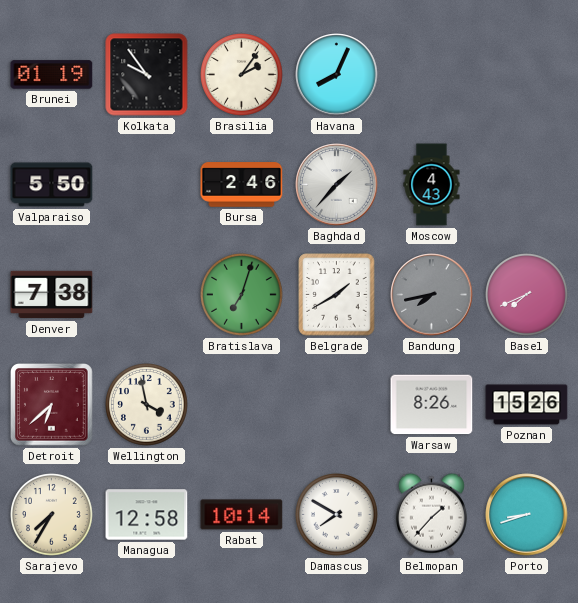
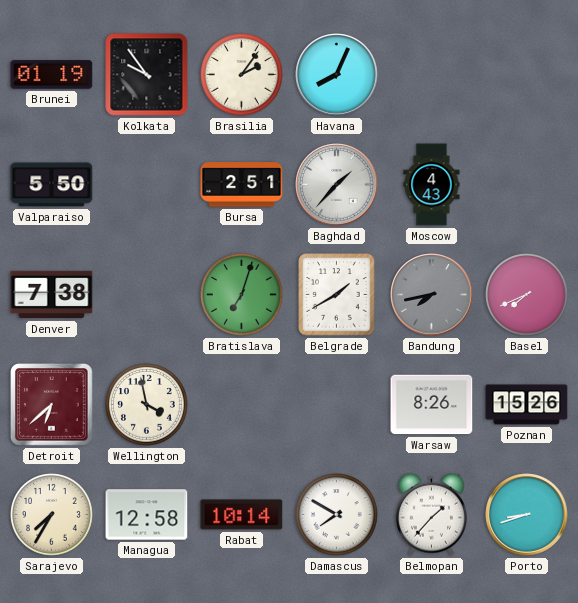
Bursa: 2:46 -> 2:51 (242, 185)
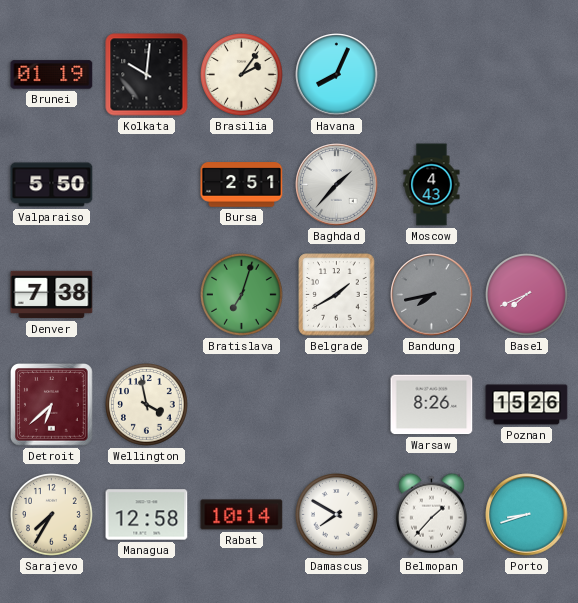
Kolkata: 9:54 -> 10:01 (147, 75)
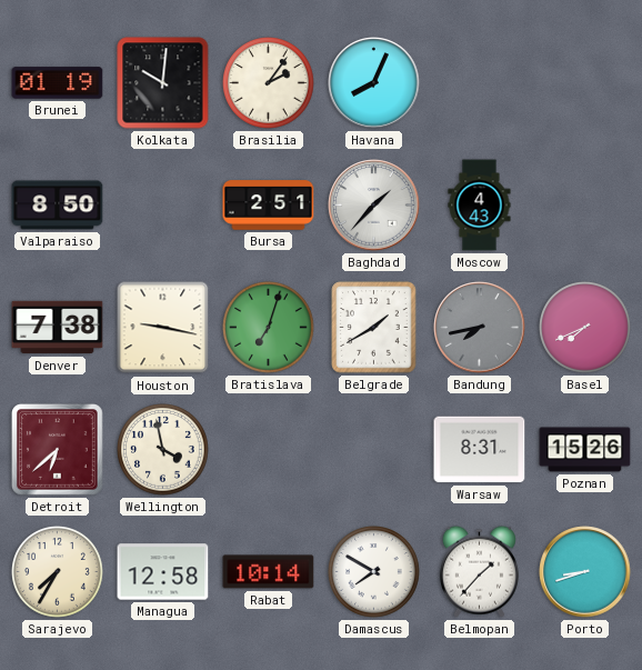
Valparaiso: 5:50 -> 8:50 (58, 206)
Houston: none -> 9:17 (163, 328)
Warsaw: 8:26 -> 8:31 (480, 450)
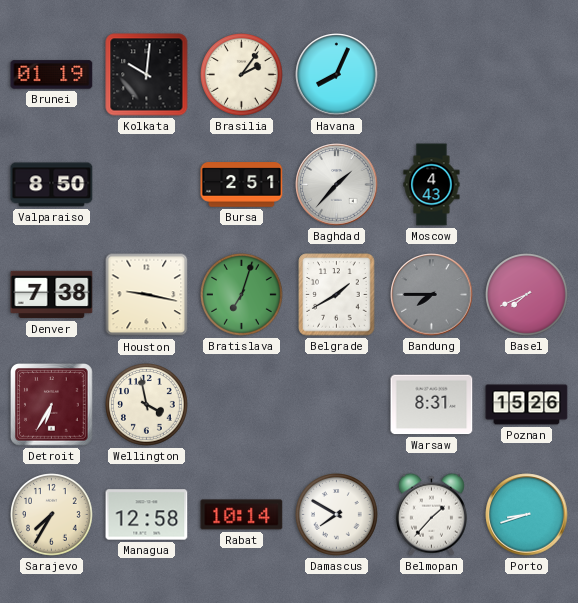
Bandung: 7:43 -> 7:45 (432, 295)
Detroit: 6:38 -> 6:35 (52, 405)
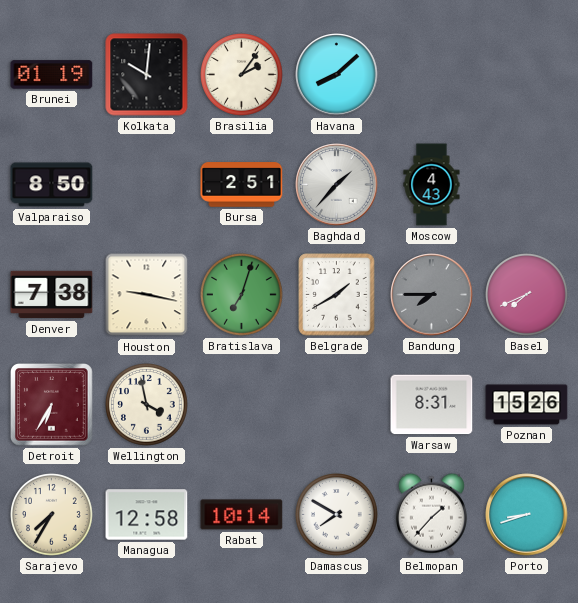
Havana: 8:04 -> 8:08 (337, 75)
